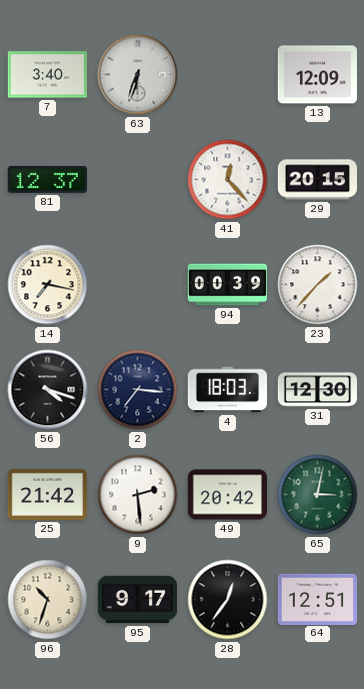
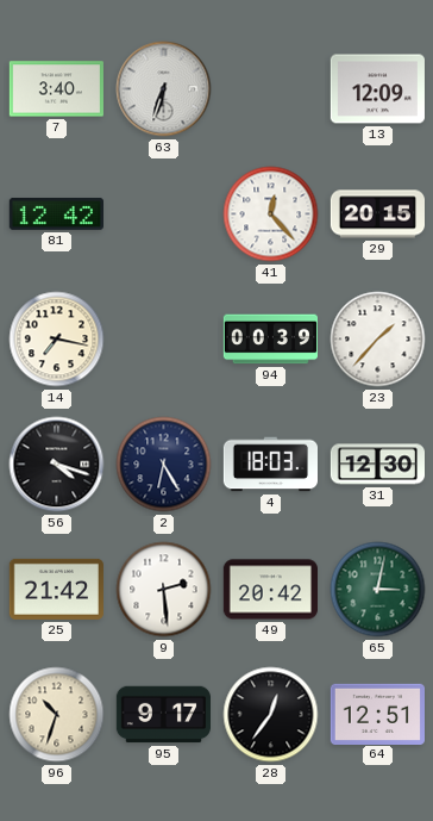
81: 12:37 -> 12:42 (56, 213)
2: 7:16 -> 6:25 (164, 465)
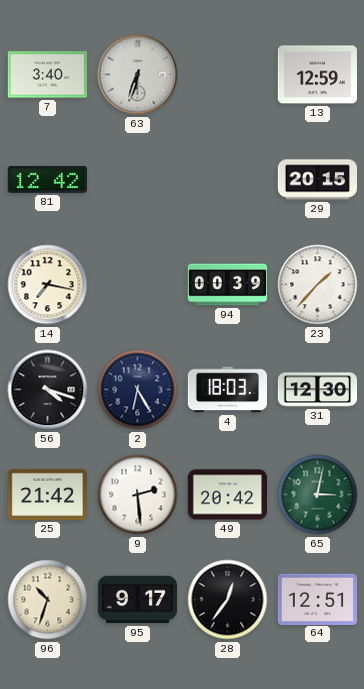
13: 12:09 -> 12:59 (317, 75)
41: 12:23 -> none (271, 214)
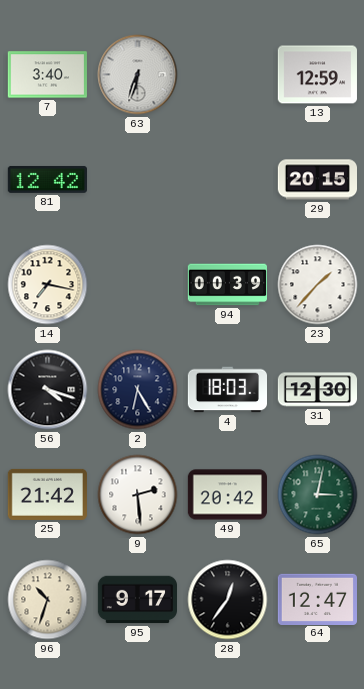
64: 12:51 -> 12:47 (317, 599)
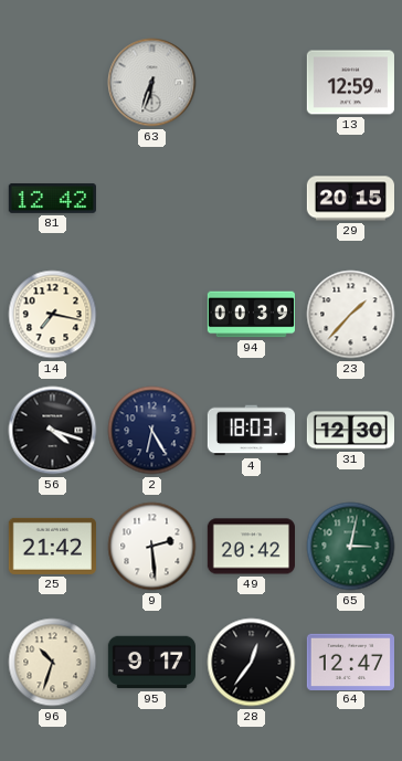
7: 3:40 -> none (47, 75)
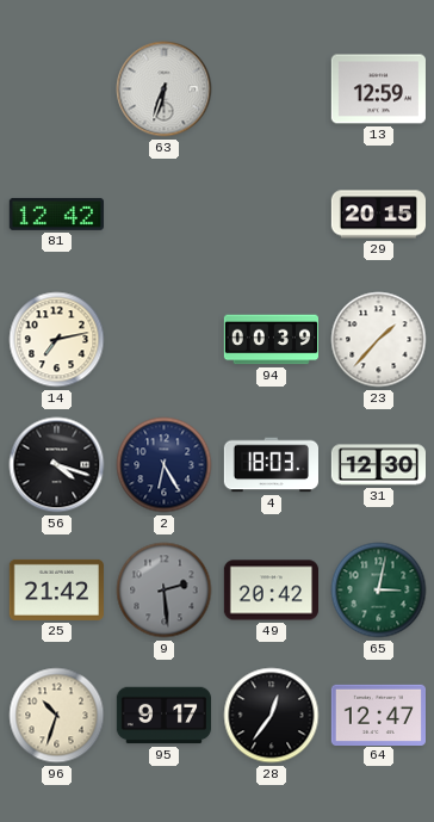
14: 7:17 -> 7:13 (57, 340)
9 dial: white -> grey (165, 591)
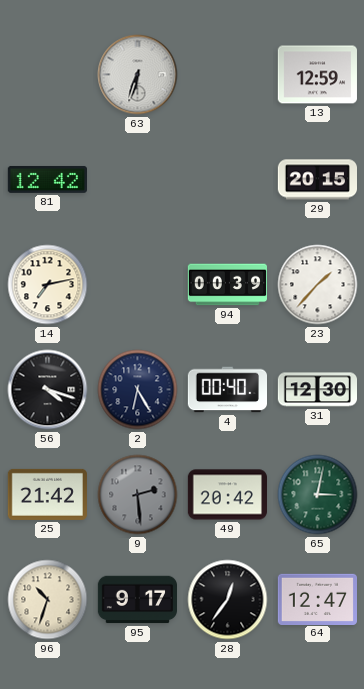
4: 18:03 -> 00:40 (227, 390)
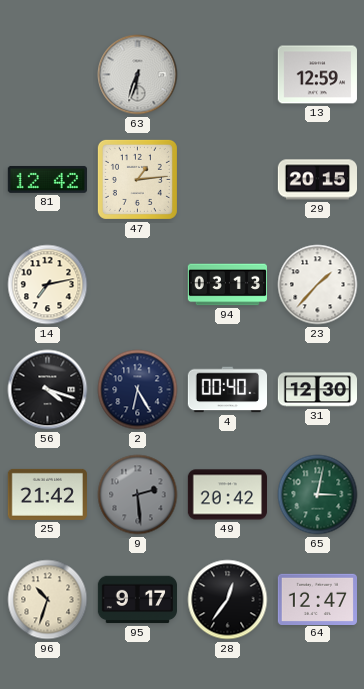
47: none -> 1:14 (137, 179)
94: 00:39 -> 03:13 (227, 285)
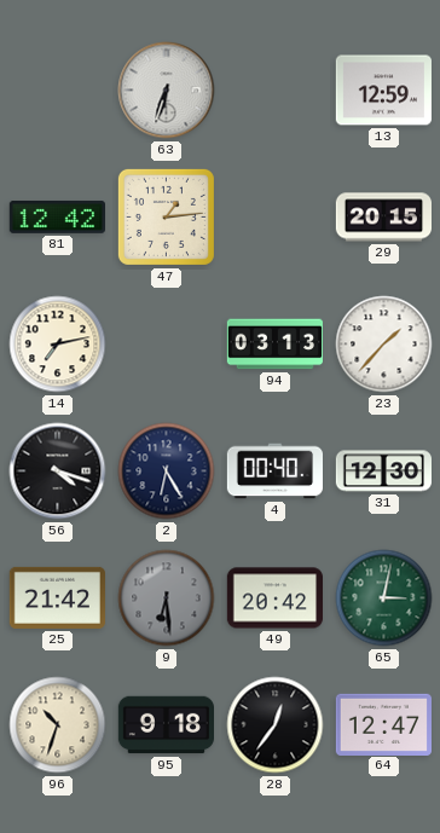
9: 2:29 -> 6:29 (167, 598)
95: 9:17 -> 9:18 (166, 725)
